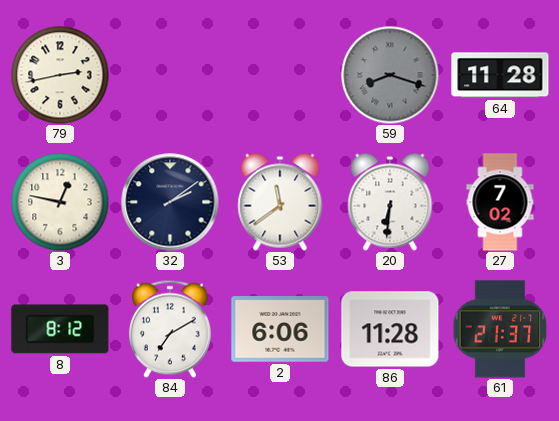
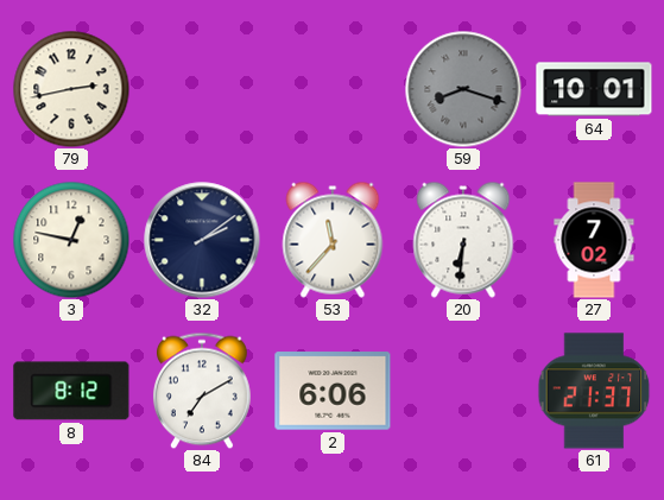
64: 11:28 -> 10:01 (594, 89)
53: 11:39 -> 11:37 (333, 240)
86: 11:28 -> none (390, 329)
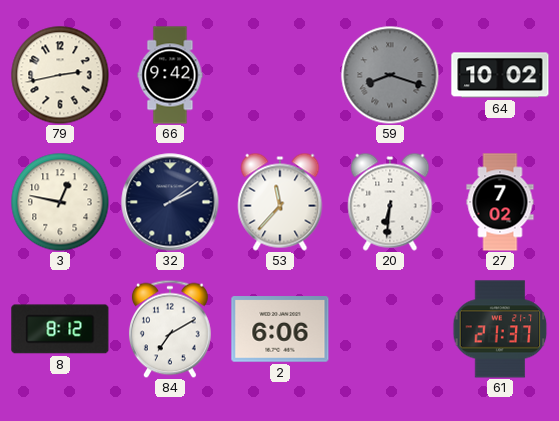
66: none -> 9:42 (170, 75)
64: 10:01 -> 10:02 (500, 75)
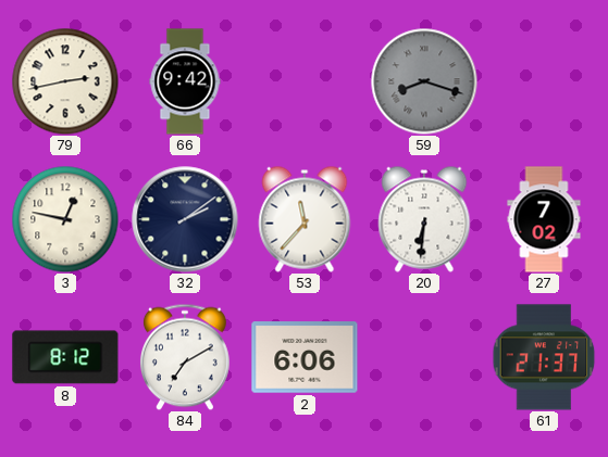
64: 10:02 -> none (500, 75)
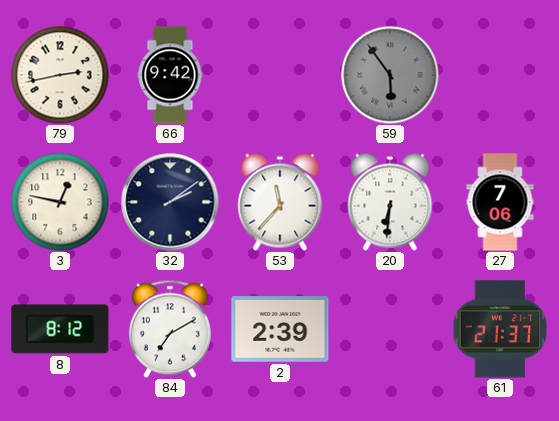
59: 8:18 -> 5:54 (390, 75)
27: 7:02 -> 7:06 (500, 202)
2: 6:06 -> 2:39 (280, 329)
